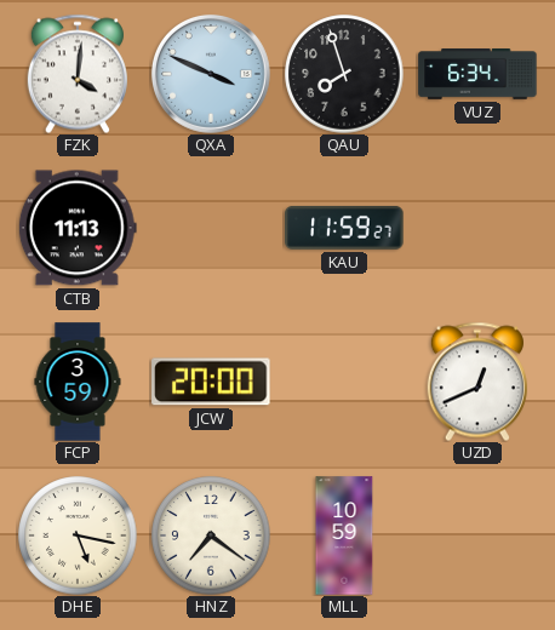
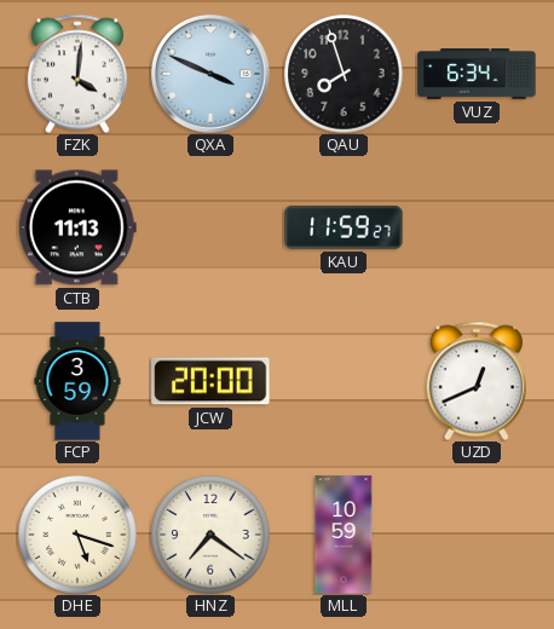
DHE: 5:17 -> 5:18 (77, 535)
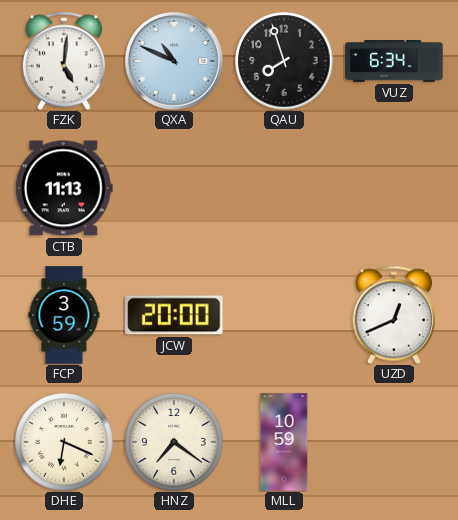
FZK: 4:01 -> 5:01 (64, 61)
QXA: 3:49 -> 10:49 (174, 61)
KAU: 11:59 -> none (344, 227)
DHE: 5:18 -> 6:19 (64, 442)
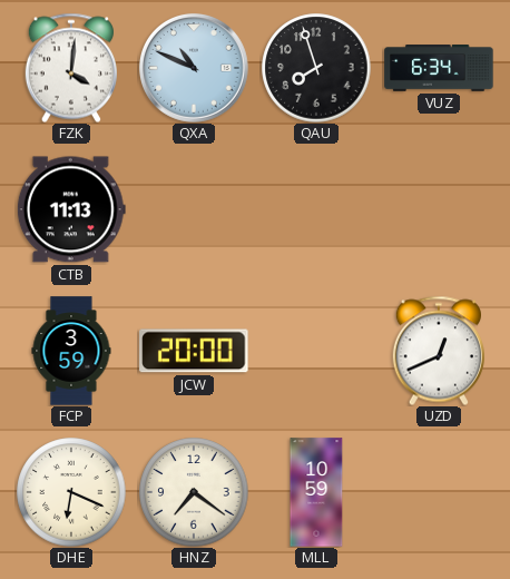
FZK: 5:01 -> 4:01 (71, 68)
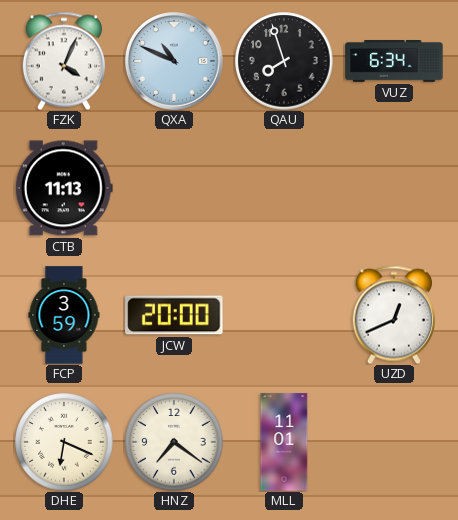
FZK: 4:01 -> 4:04 (64, 61)
MLL: 10:59 -> 11:01 (284, 442)
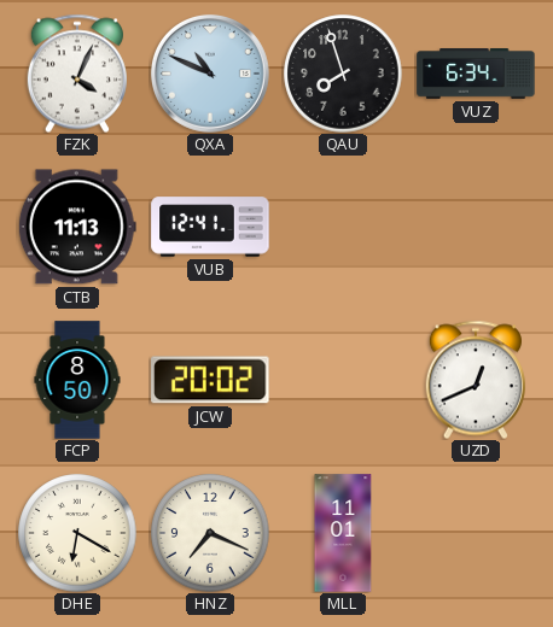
VUB: none -> 12:41 (210, 227)
FCP: 3:59 -> 8:50 (77, 380)
JCW: 20:00 -> 20:02 (210, 380)
DHE: 6:19 -> 6:20 (77, 533)
HNZ: 7:21 -> 7:19 (210, 533)
